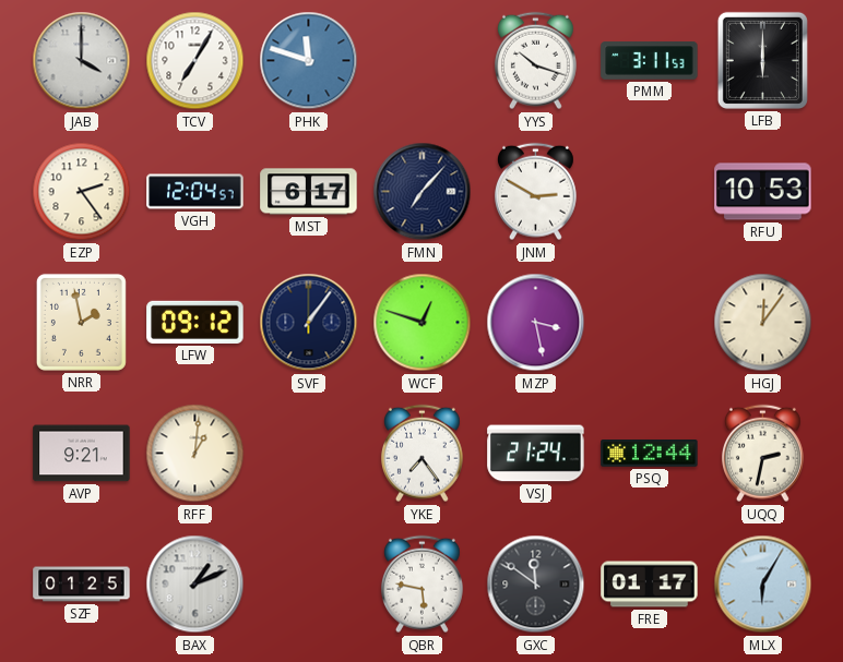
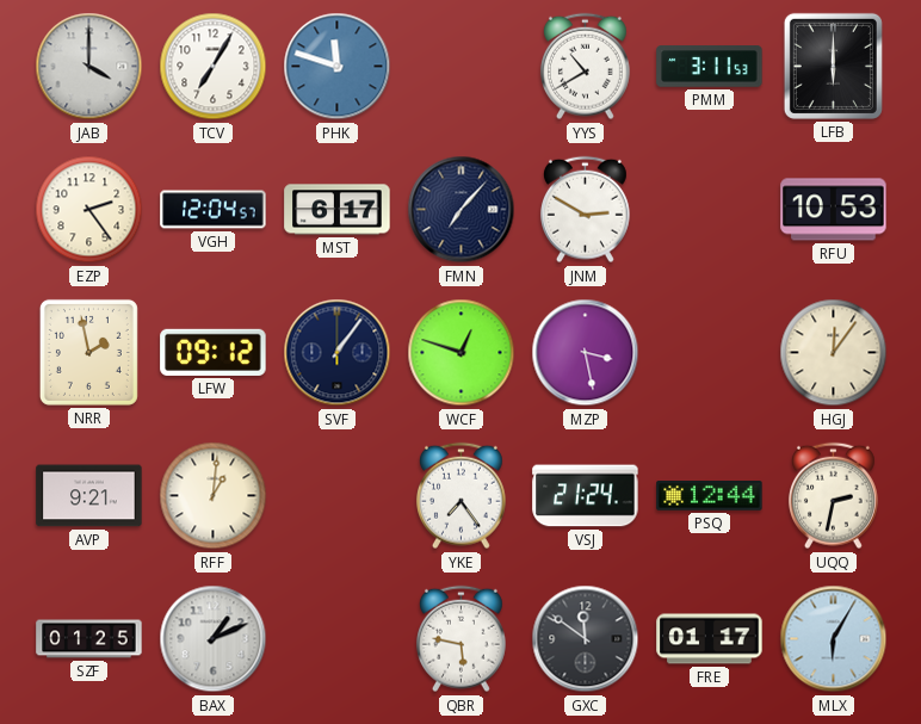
YYS: 10:18 -> 10:40 (585, 67)
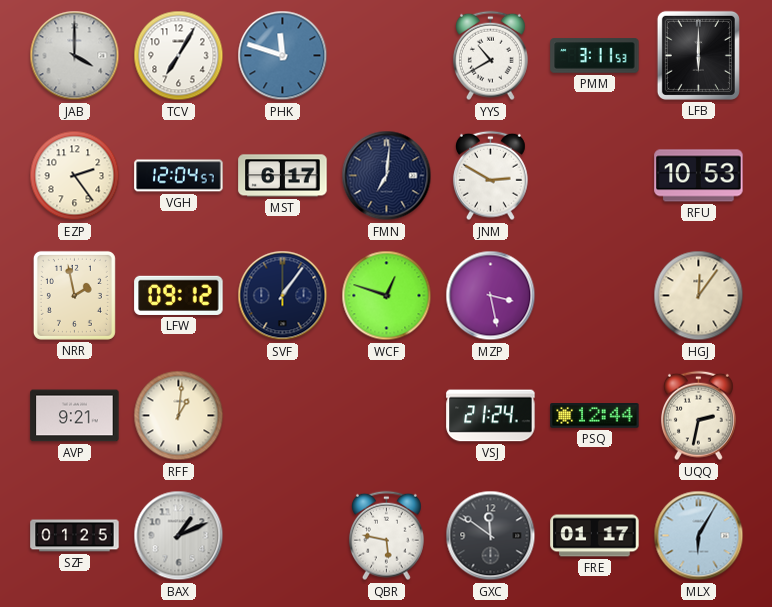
FMN: 7:07 -> 7:01 (387, 176)
YKE: 7:24 -> none (460, 496)
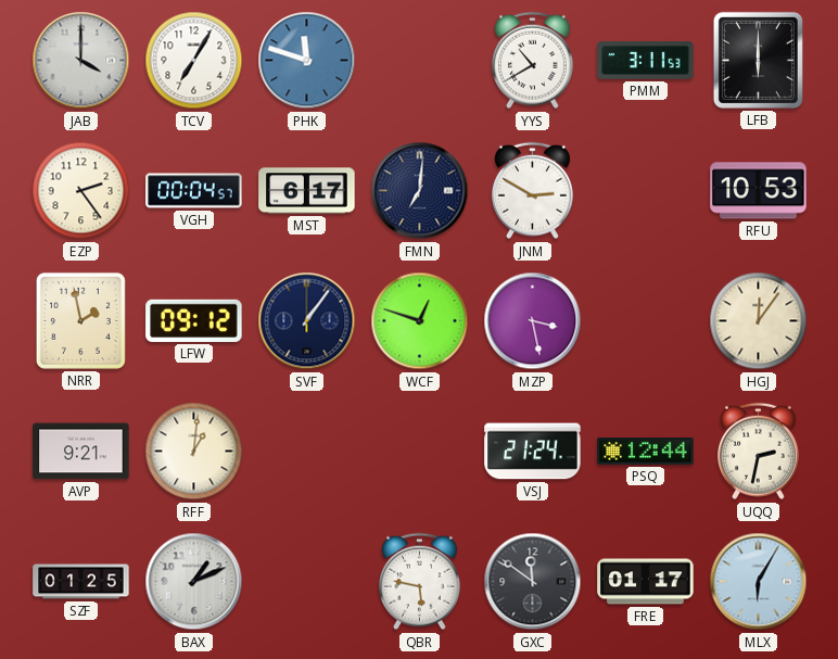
VGH: 12:04 -> 00:04 (194, 191)
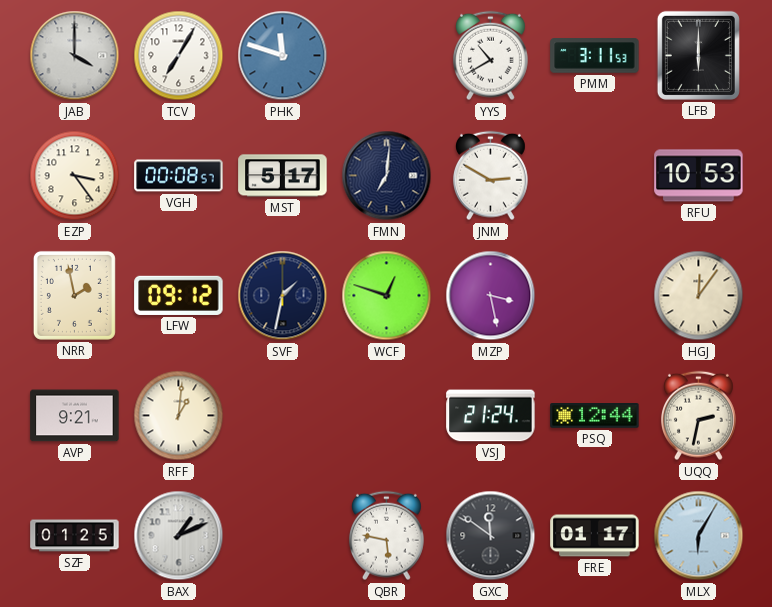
EZP: 2:24 -> 3:24 (75, 176)
VGH: 00:04 -> 00:08 (179, 176)
MST: 6:17 -> 5:17 (283, 176)
SVF: 1:06 -> 1:32 (283, 296)
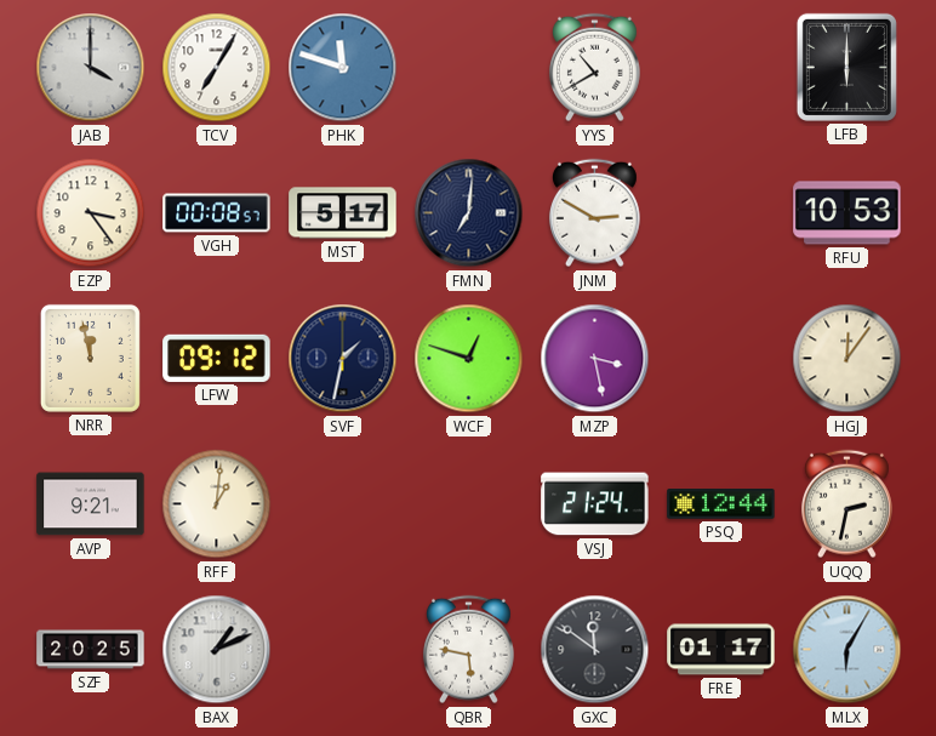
PMM: 3:11 -> none (595, 56)
NRR: 1:58 -> 11:58 (90, 358)
SZF: 01:25 -> 20:25 (91, 650)
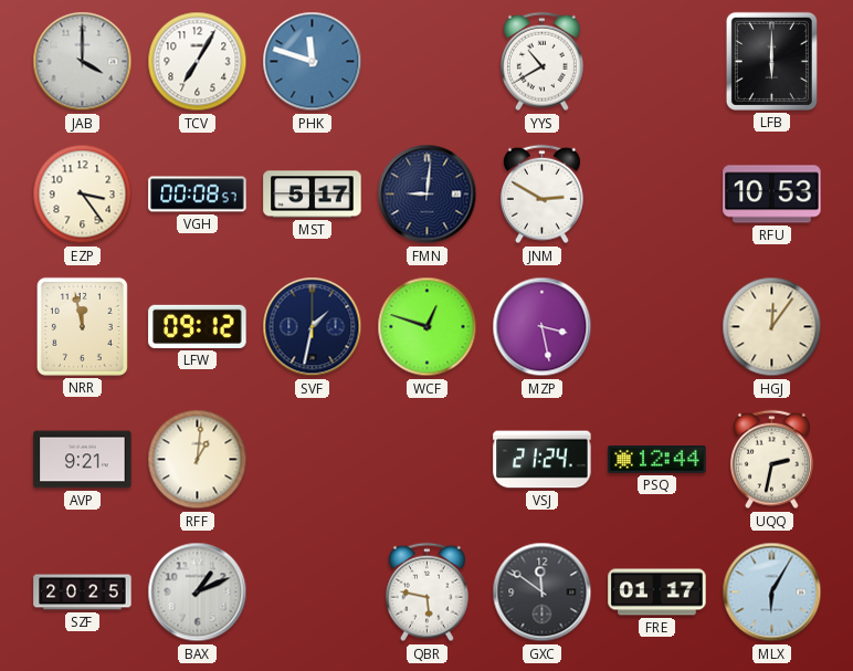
FMN: 7:01 -> 9:01 (428, 195)
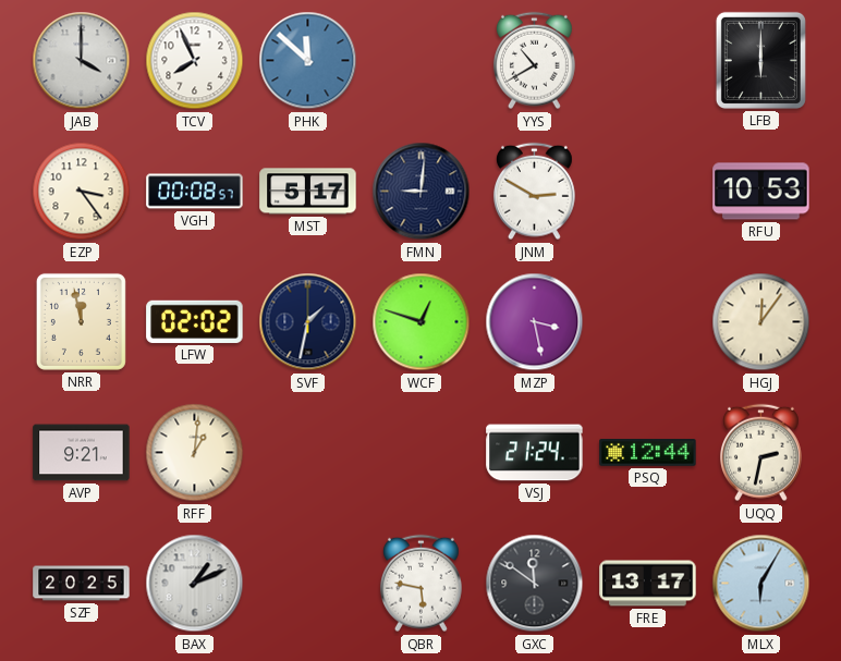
TCV: 7:05 -> 7:56 (195, 61)
PHK: 11:48 -> 11:52 (308, 61)
LFW: 09:12 -> 02:02 (195, 321)
FRE: 01:17 -> 13:17 (648, 584)
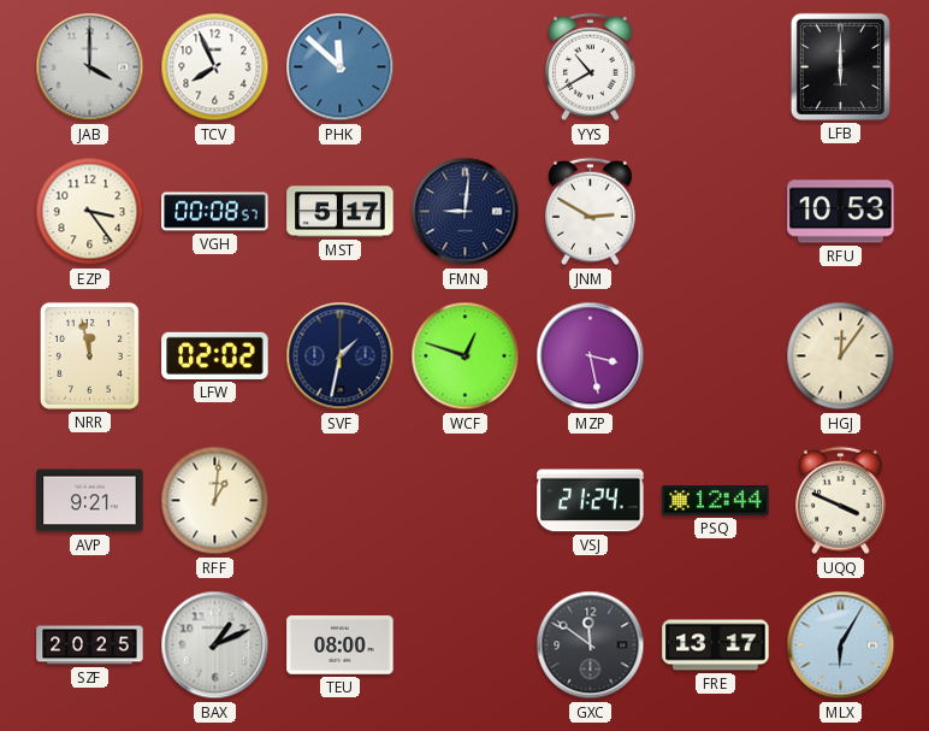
UQQ: 2:32 -> 3:49 (840, 501)
TEU: none -> 08:00 (341, 645)
QBR: 5:47 -> none (421, 584)
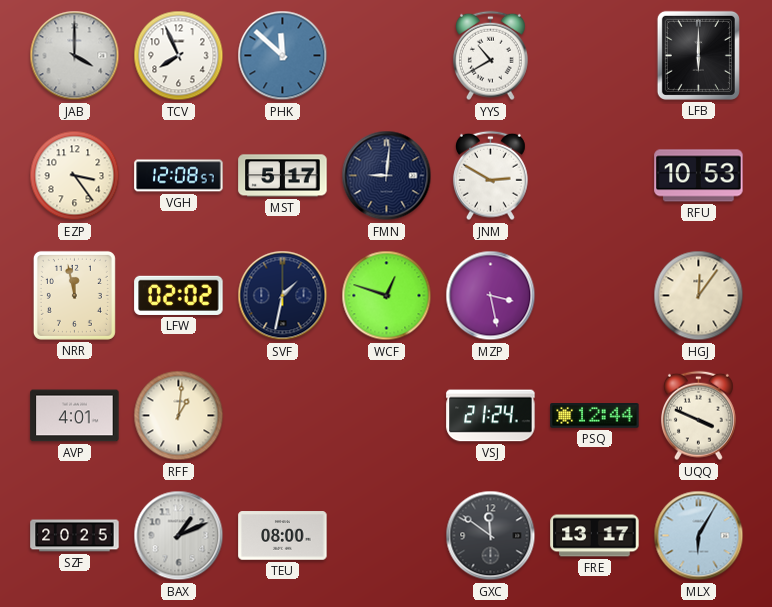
VGH: 00:08 -> 12:08 (179, 176)
AVP: 9:21 -> 4:01 (75, 416)
